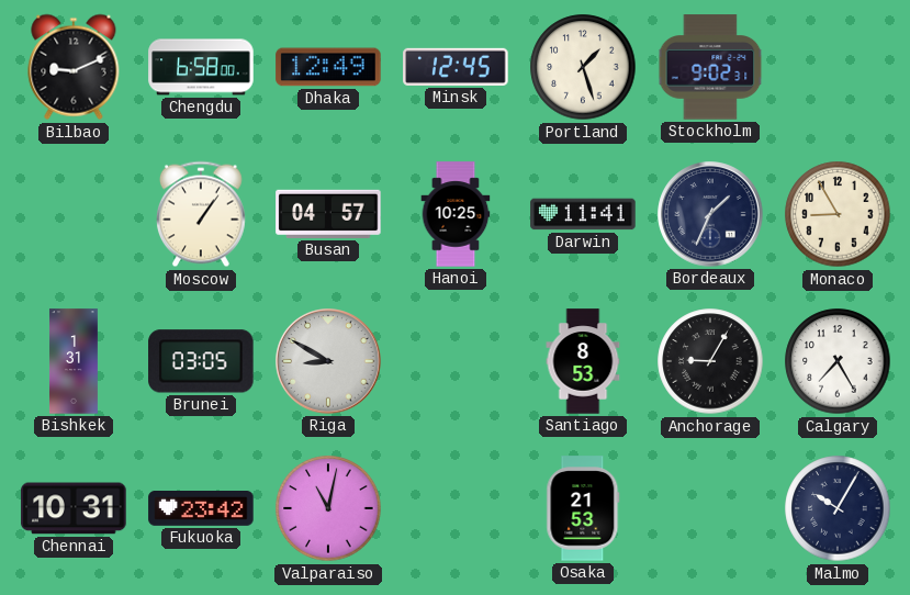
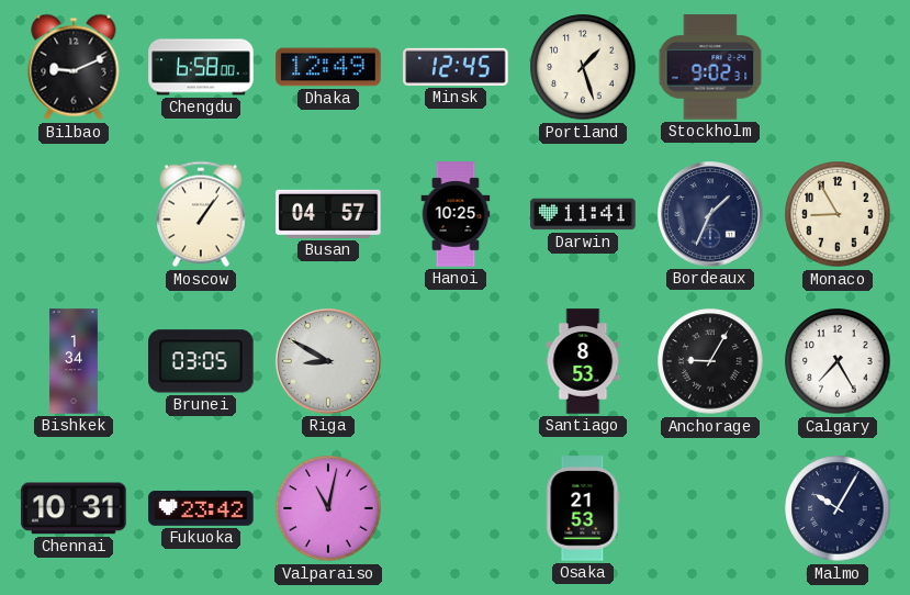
Bishkek: 1:31 -> 1:34 (74, 361)
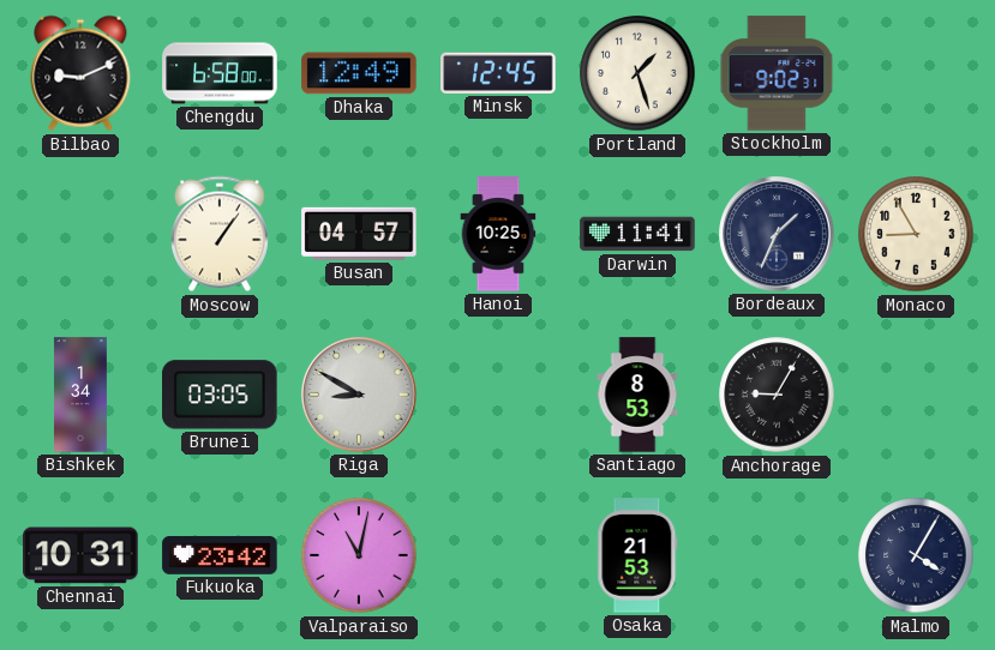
Calgary: 7:25 -> none (838, 361)
Malmo: 10:05 -> 4:05 (916, 555)
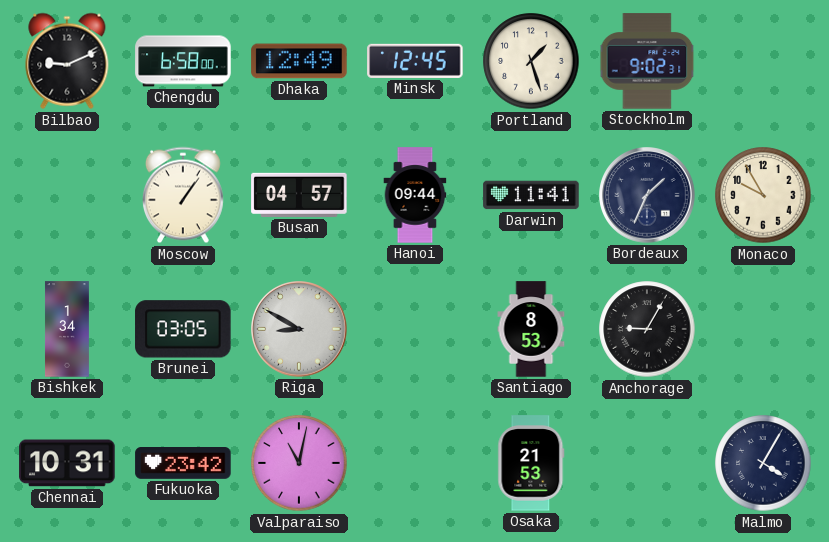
Hanoi: 10:25 -> 09:44 (415, 195)
Monaco: 8:55 -> 9:55 (763, 195)
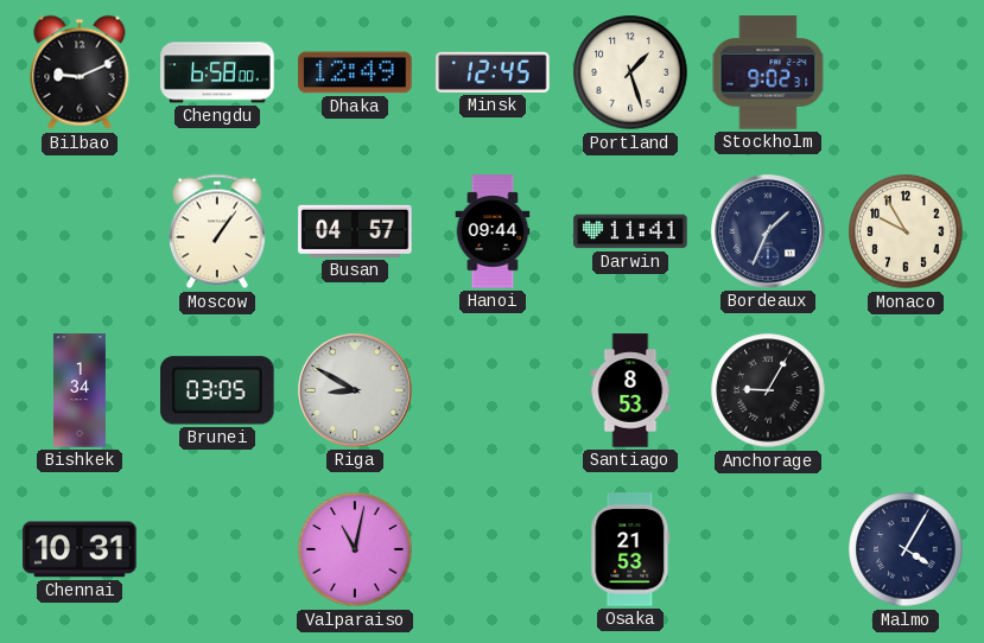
Fukuoka: 23:42 -> none (183, 464)
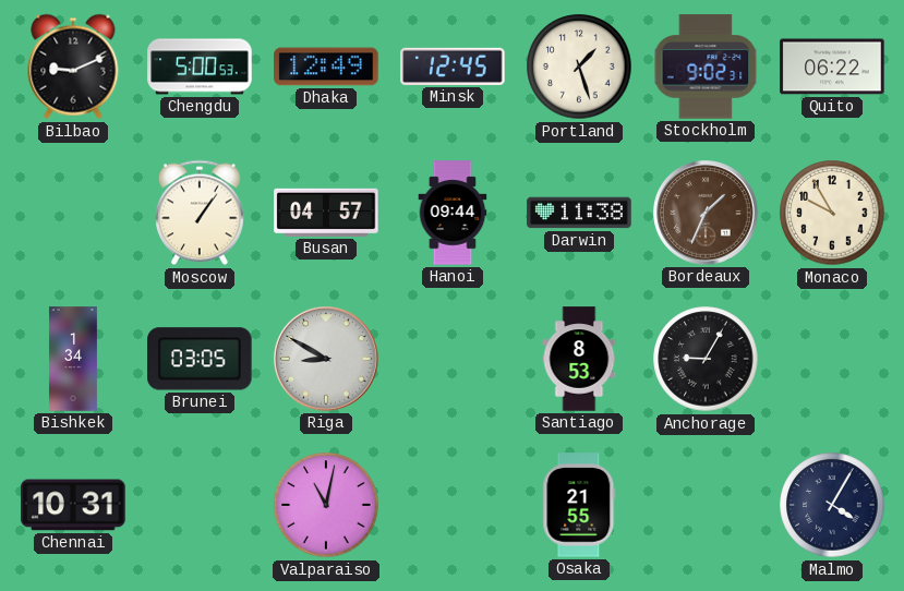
Chengdu: 6:58 -> 5:00 (200, 67)
Quito: none -> 06:22 (832, 67)
Darwin: 11:41 -> 11:38 (579, 213)
Bordeaux dial: navy -> brown (706, 213)
Osaka: 21:53 -> 21:55 (579, 505)
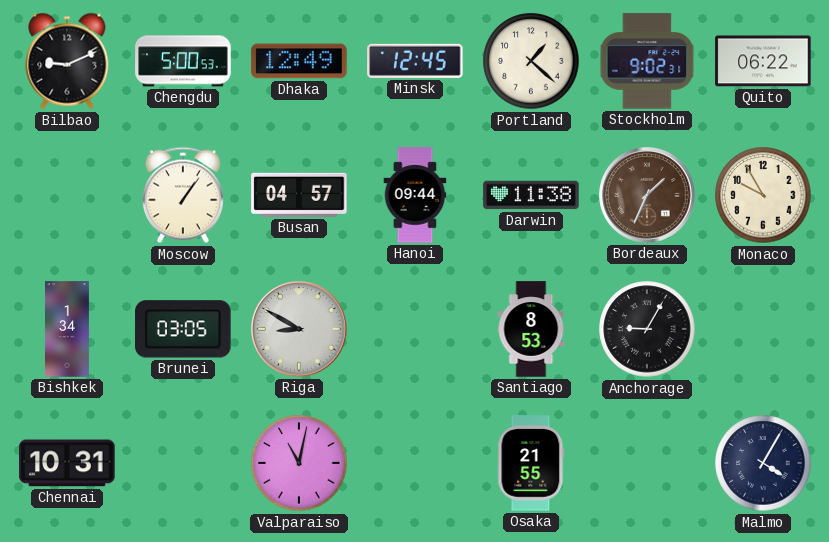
Portland: 1:27 -> 1:22 (531, 61)
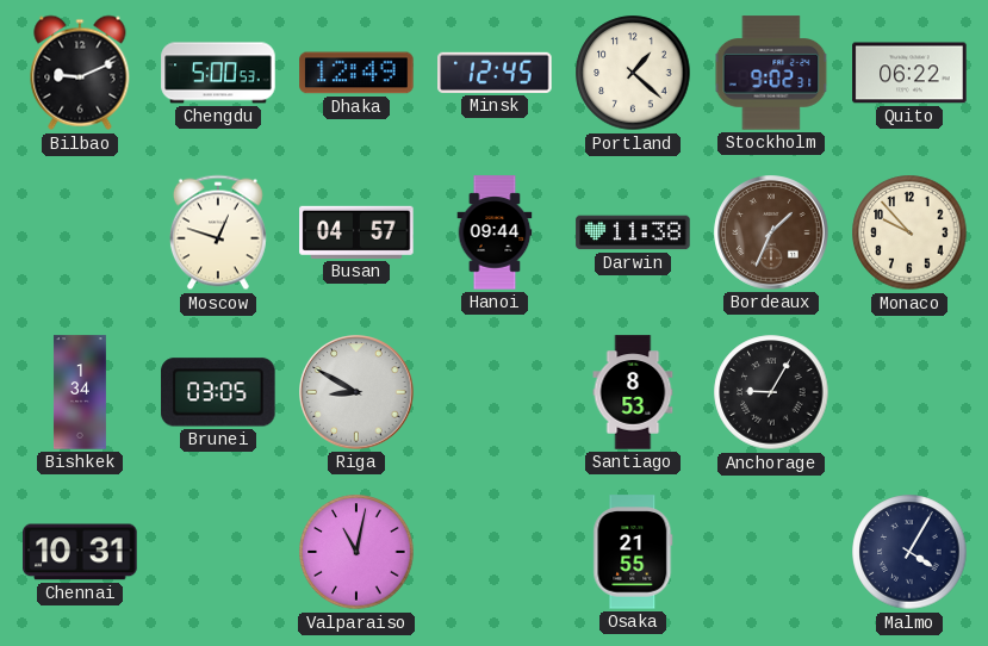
Moscow: 1:06 -> 12:48 (218, 232)
Monaco: 9:55 -> 9:53 (909, 232)
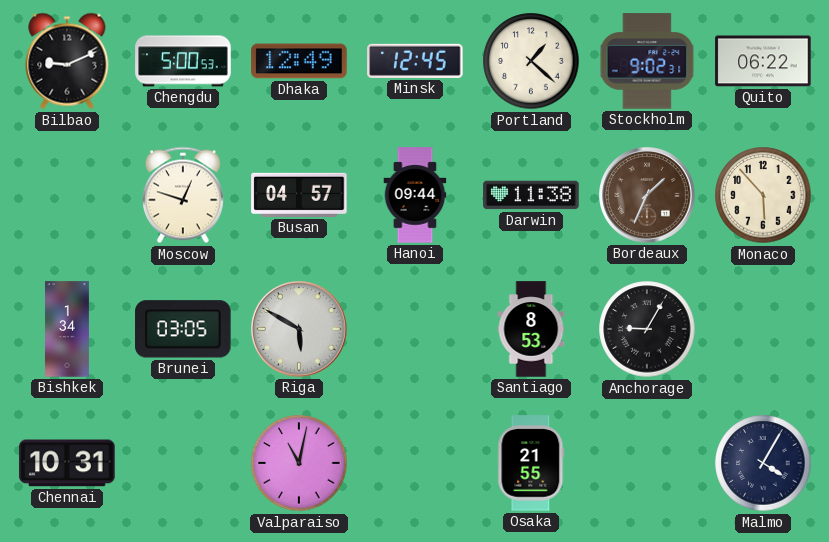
Monaco: 9:53 -> 5:53 (763, 195)
Riga: 8:50 -> 5:50 (299, 329)
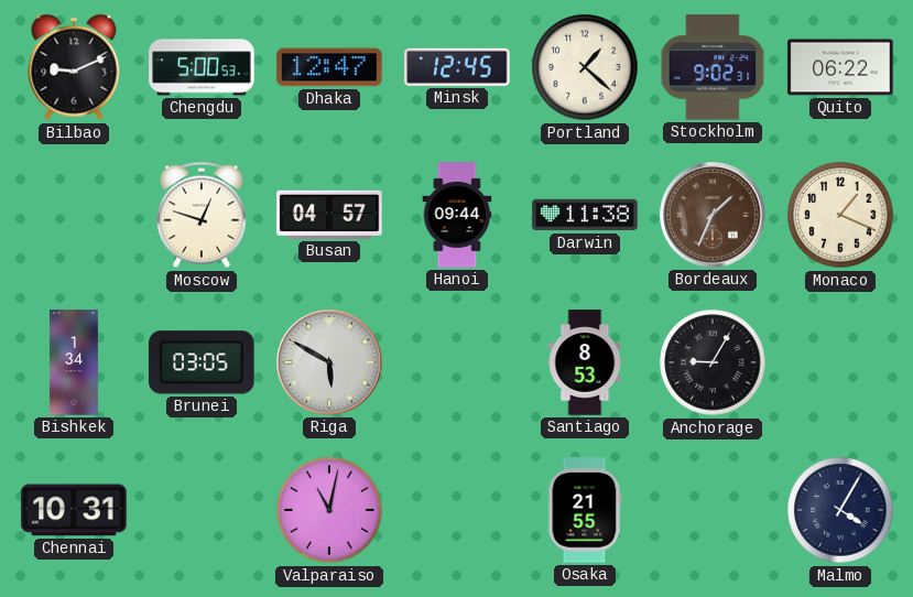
Dhaka: 12:49 -> 12:47 (329, 67)
Monaco: 5:53 -> 1:19 (840, 215)
